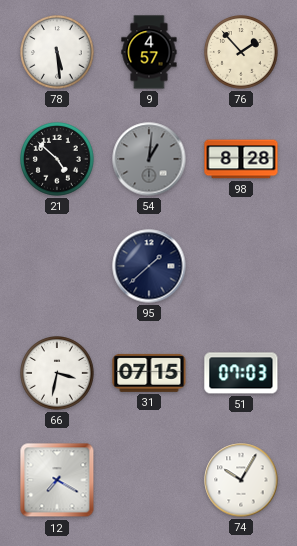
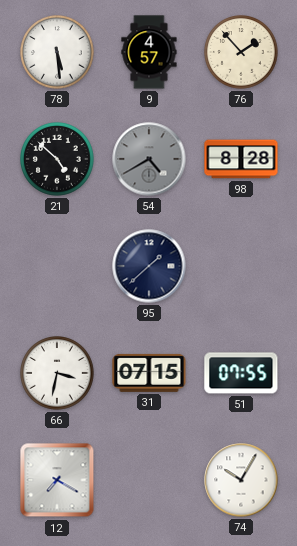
54: 1:01 -> 4:40 (149, 159)
51: 07:03 -> 07:55 (241, 373)
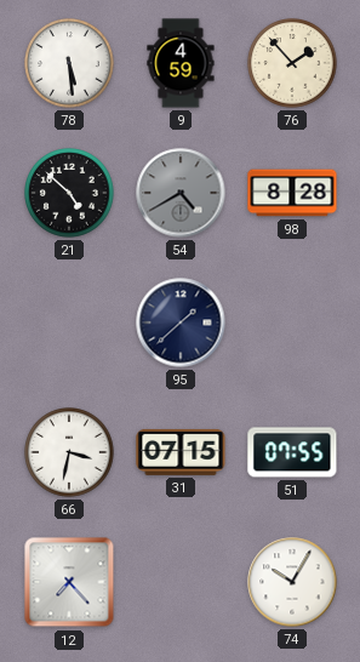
9: 4:57 -> 4:59 (181, 63)
12: 7:20 -> 7:23 (69, 582)
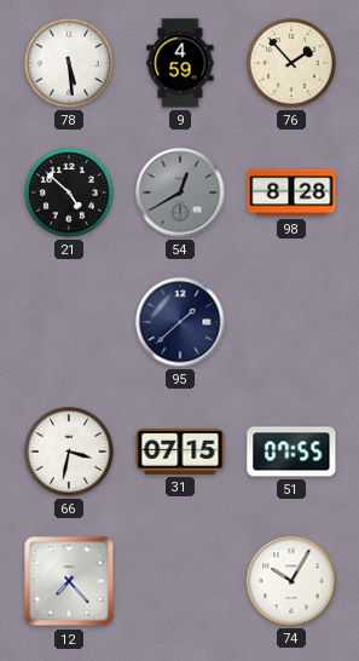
54: 4:40 -> 12:40 (180, 192)
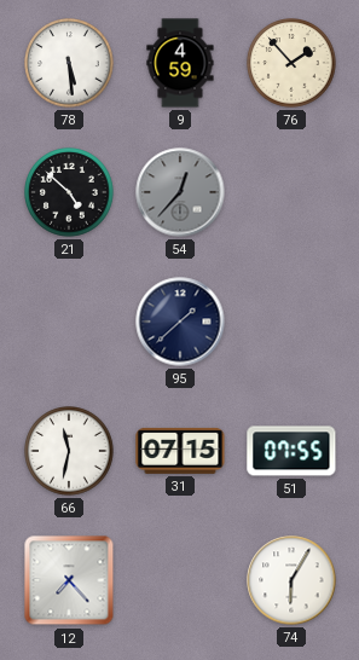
54: 12:40 -> 12:37 (180, 192)
98: 8:28 -> none (291, 192)
66: 3:32 -> 11:32 (69, 451)
74: 10:05 -> 6:05 (291, 580)
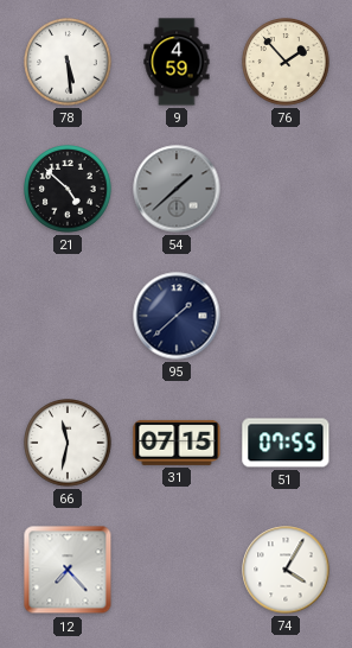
54: 12:37 -> 1:38 (177, 189)
74: 6:05 -> 4:05 (286, 570)
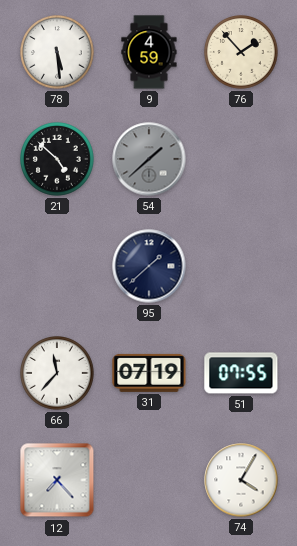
66: 11:32 -> 11:37 (57, 373)
31: 07:15 -> 07:19 (149, 373)
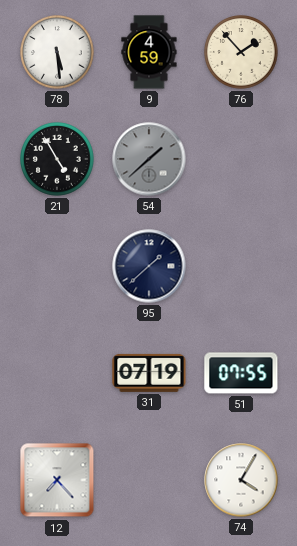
21: 4:52 -> 4:55 (57, 159)
66: 11:37 -> none (57, 373)
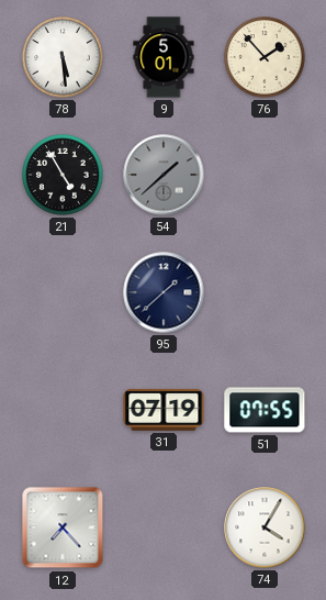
9: 4:59 -> 5:01 (164, 57)
